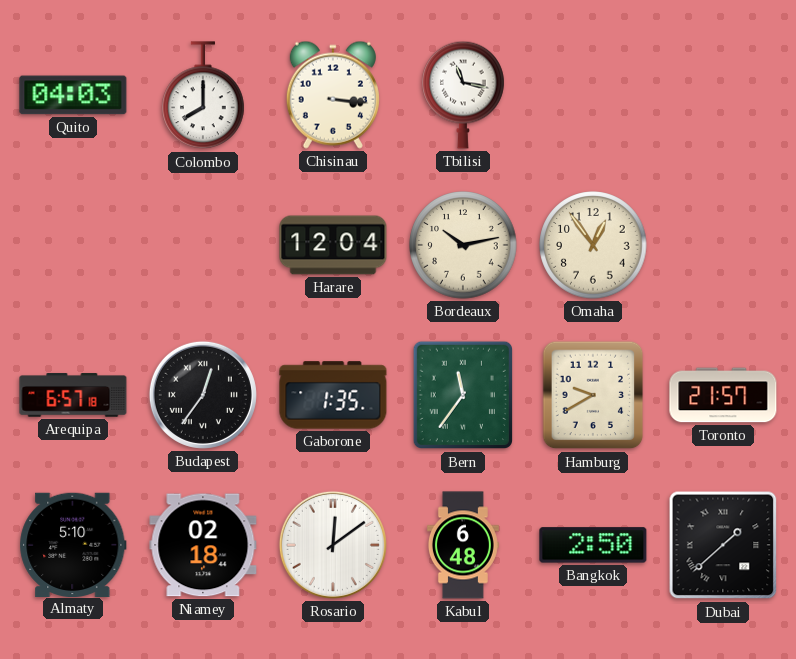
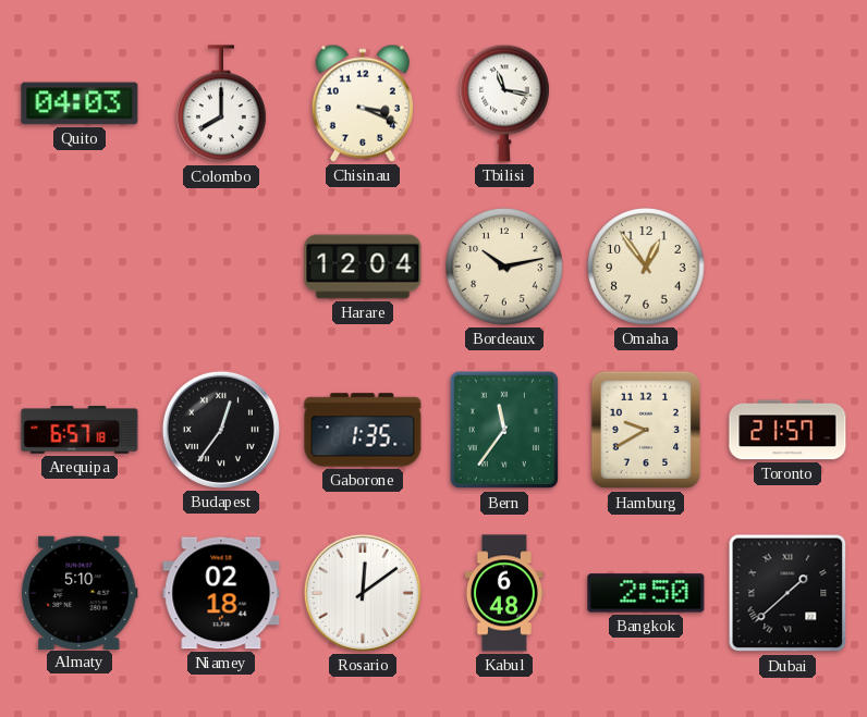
Chisinau: 3:16 -> 3:19 (363, 103)
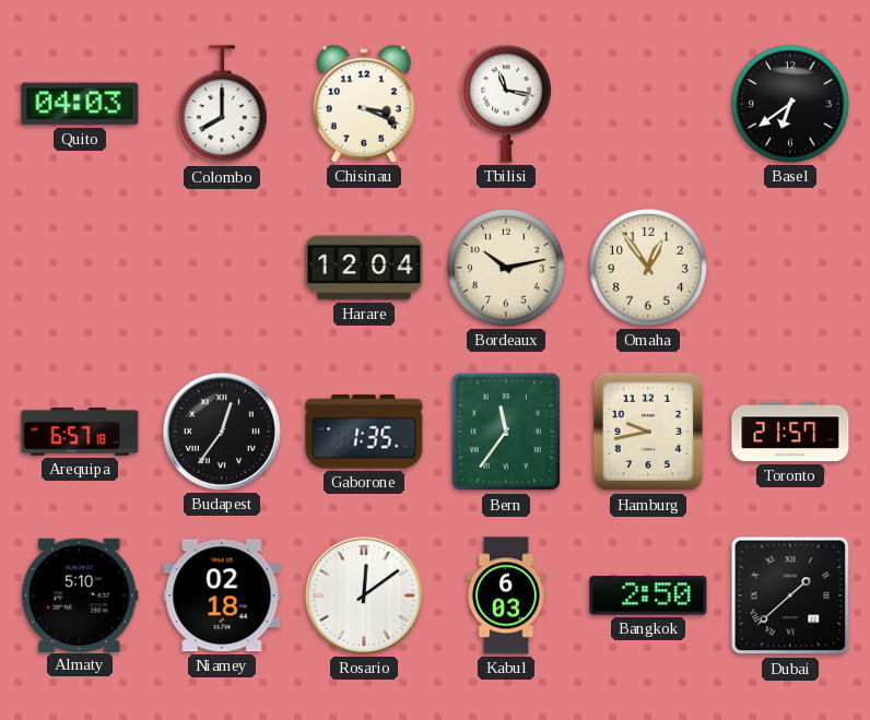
Basel: none -> 6:39 (790, 104)
Hamburg: 9:40 -> 9:43 (648, 432)
Kabul: 6:48 -> 6:03 (506, 595)
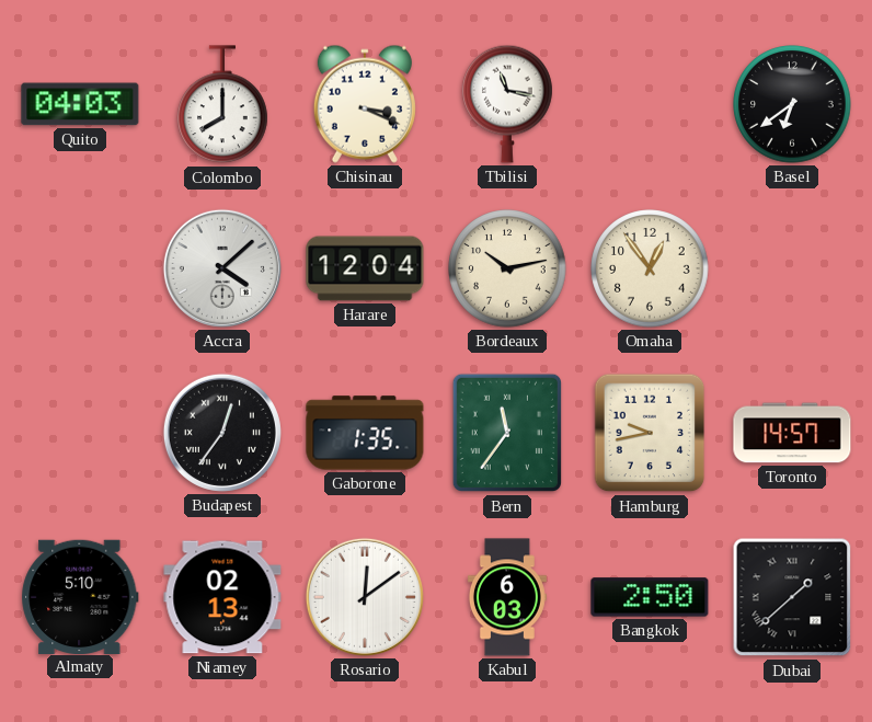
Accra: none -> 4:08 (222, 268)
Arequipa: 6:57 -> none (80, 432)
Toronto: 21:57 -> 14:57 (792, 433)
Niamey: 02:18 -> 02:13 (222, 597)
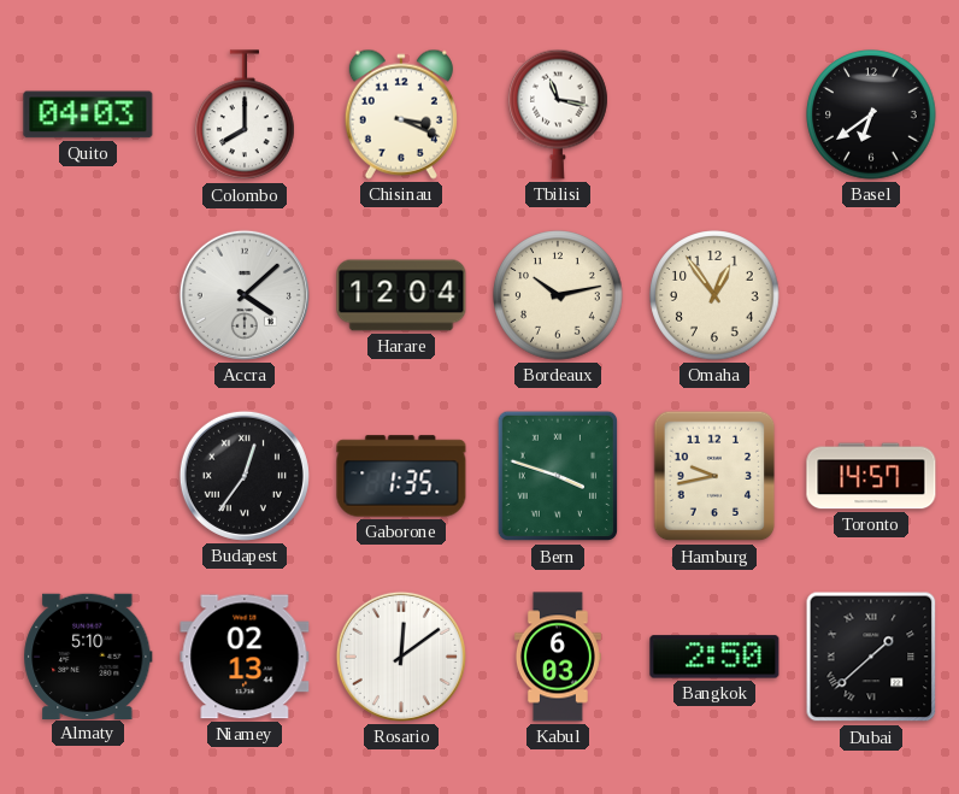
Bern: 11:36 -> 3:48 (557, 476)
